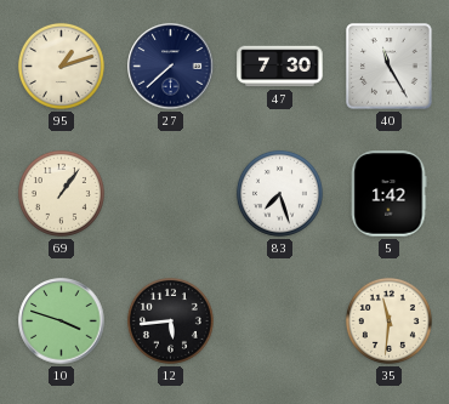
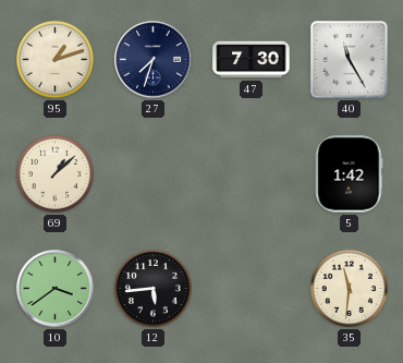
27: 7:38 -> 7:33 (154, 60)
69: 1:06 -> 1:08 (54, 173)
83: 7:27 -> none (279, 193)
10: 3:48 -> 3:39 (56, 289)
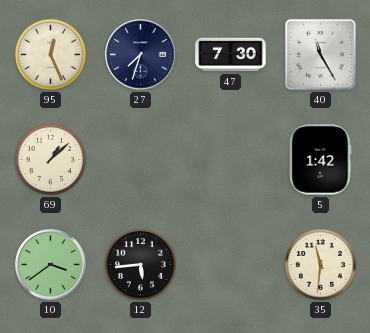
95: 1:12 -> 12:26 (50, 54)
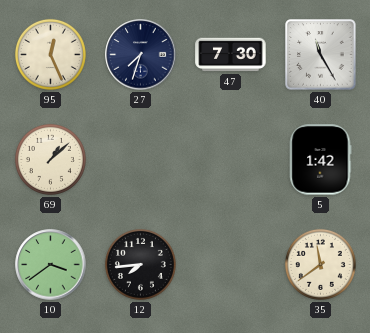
12: 5:44 -> 7:44 (140, 264)
35: 11:31 -> 11:39 (320, 264)
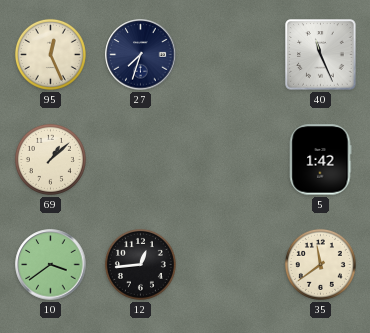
47: 7:30 -> none (231, 55)
40: 11:25 -> 11:26 (321, 55)
12: 7:44 -> 12:44 (140, 264)
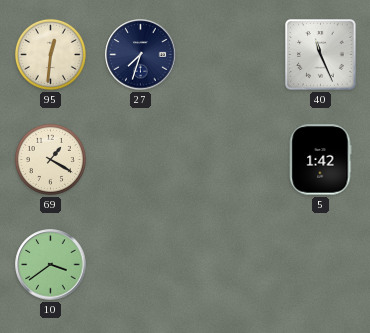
95: 12:26 -> 12:31 (50, 54)
69: 1:08 -> 1:20 (50, 159)
12: 12:44 -> none (140, 264)
35: 11:39 -> none (320, 264)
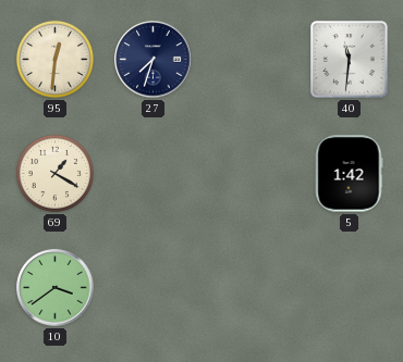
40: 11:26 -> 11:31 (350, 60)
